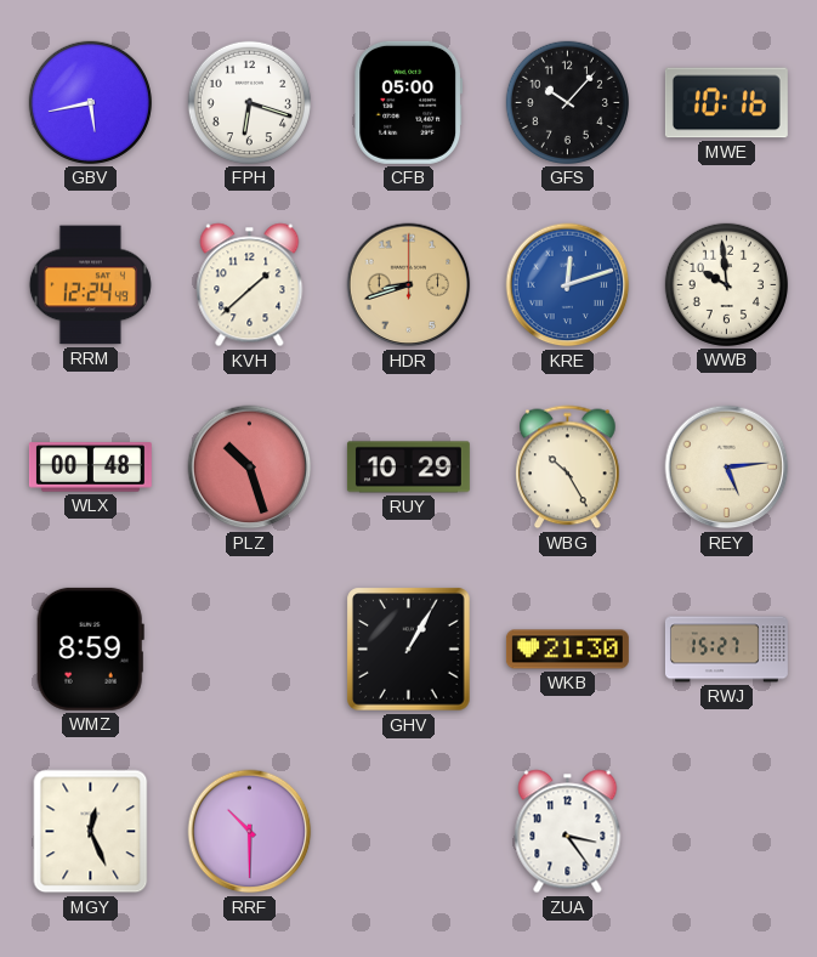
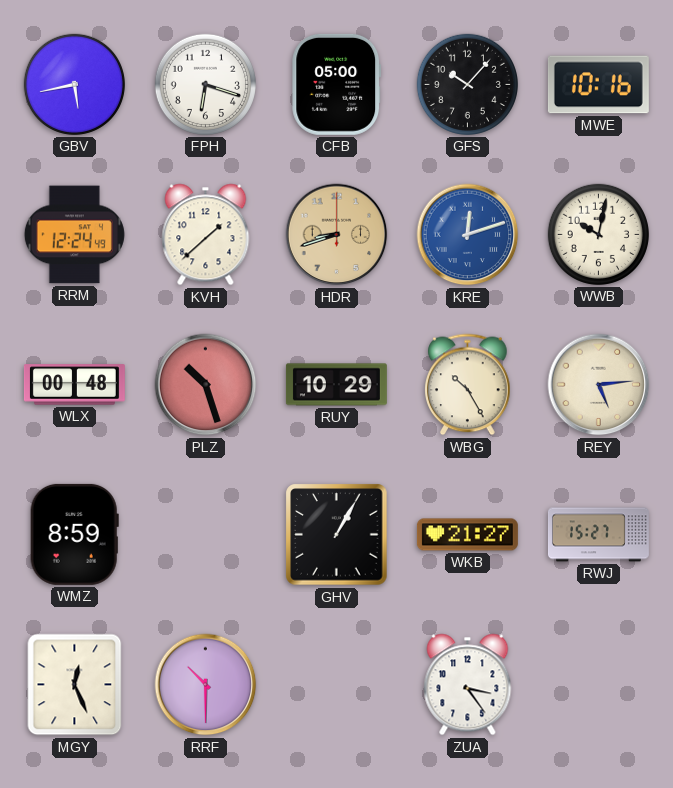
WWB: 9:59 -> 10:02 (598, 234)
WKB: 21:30 -> 21:27 (467, 535)
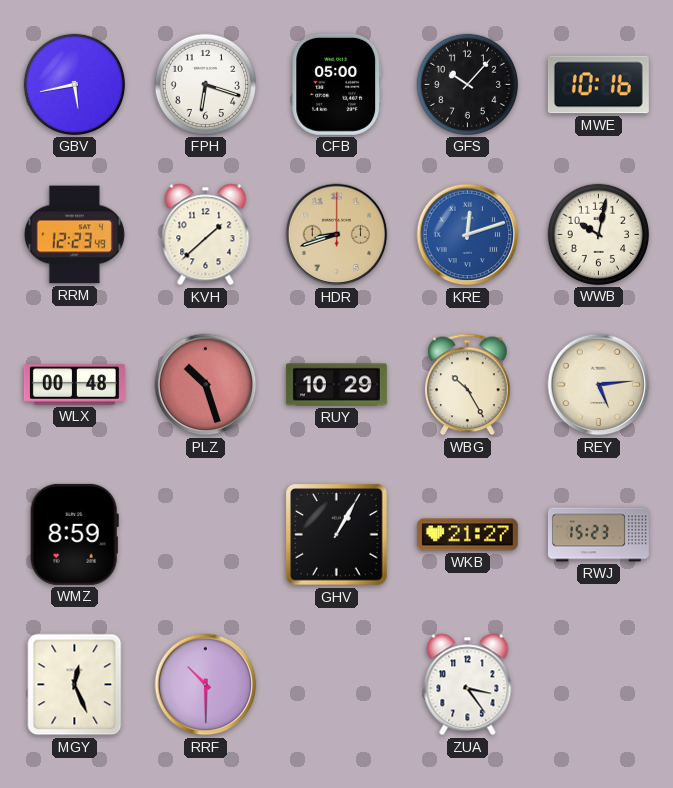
RRM: 12:24 -> 12:23 (74, 235)
RWJ: 15:27 -> 15:23 (598, 535)
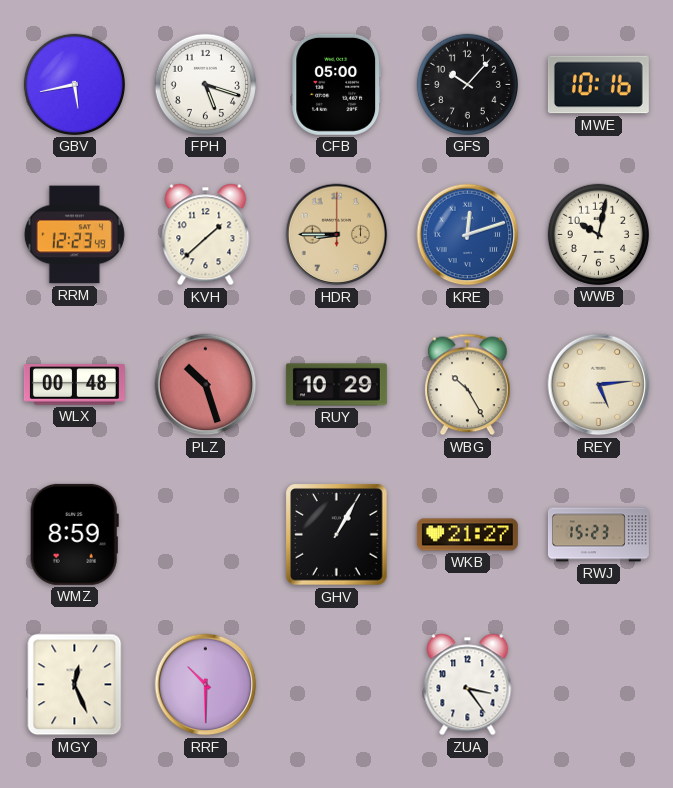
FPH: 6:18 -> 5:18 (205, 84)
HDR: 8:42 -> 8:45 (337, 235)
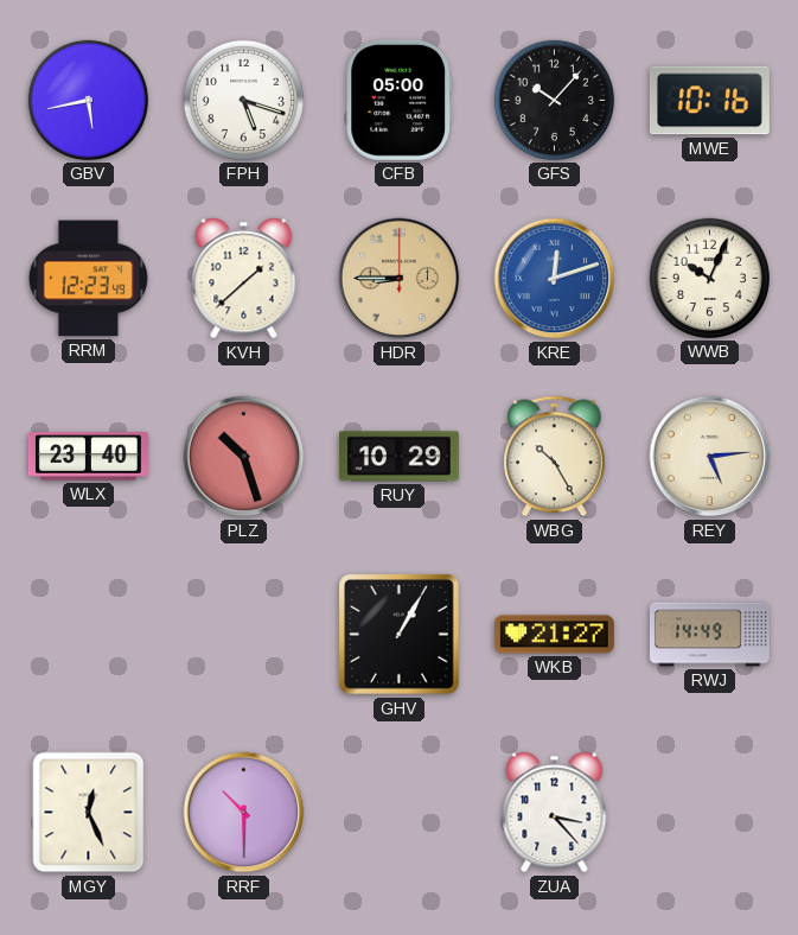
WWB: 10:02 -> 10:04 (709, 278)
WLX: 00:48 -> 23:40 (88, 457)
WMZ: 8:59 -> none (74, 534)
RWJ: 15:23 -> 14:49 (709, 635)
ZUA: 3:24 -> 3:23 (555, 813)
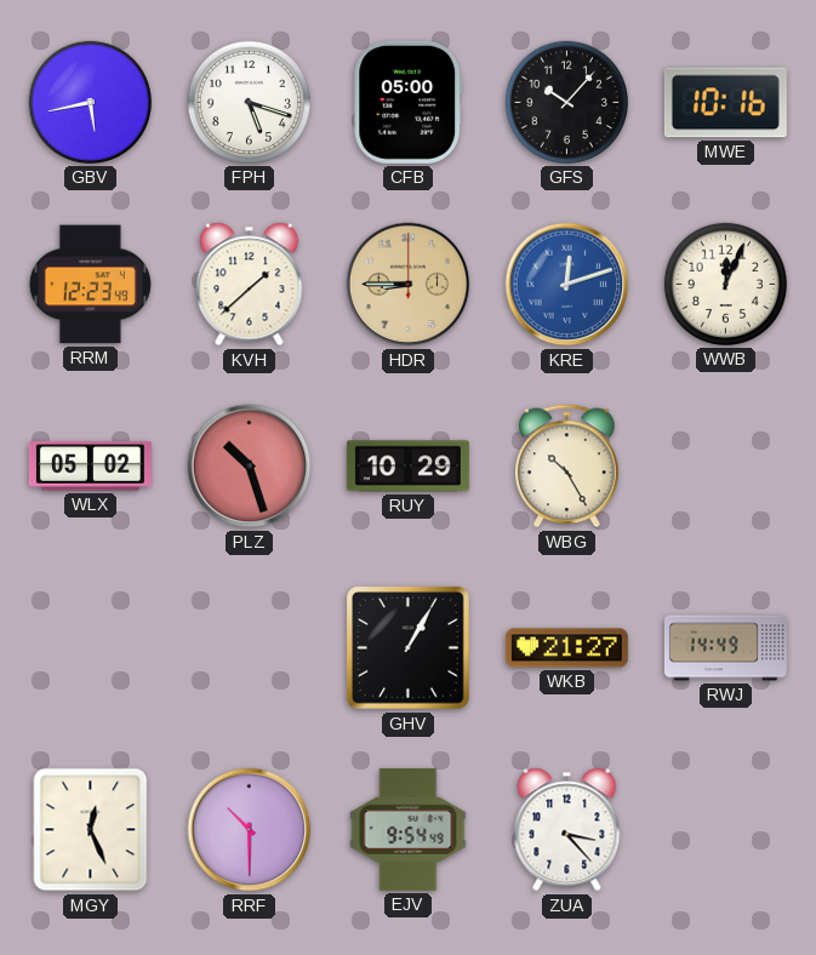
WWB: 10:04 -> 12:04 (725, 284)
WLX: 23:40 -> 05:02 (90, 467)
REY: 5:14 -> none (710, 457)
EJV: none -> 9:54 (409, 829)
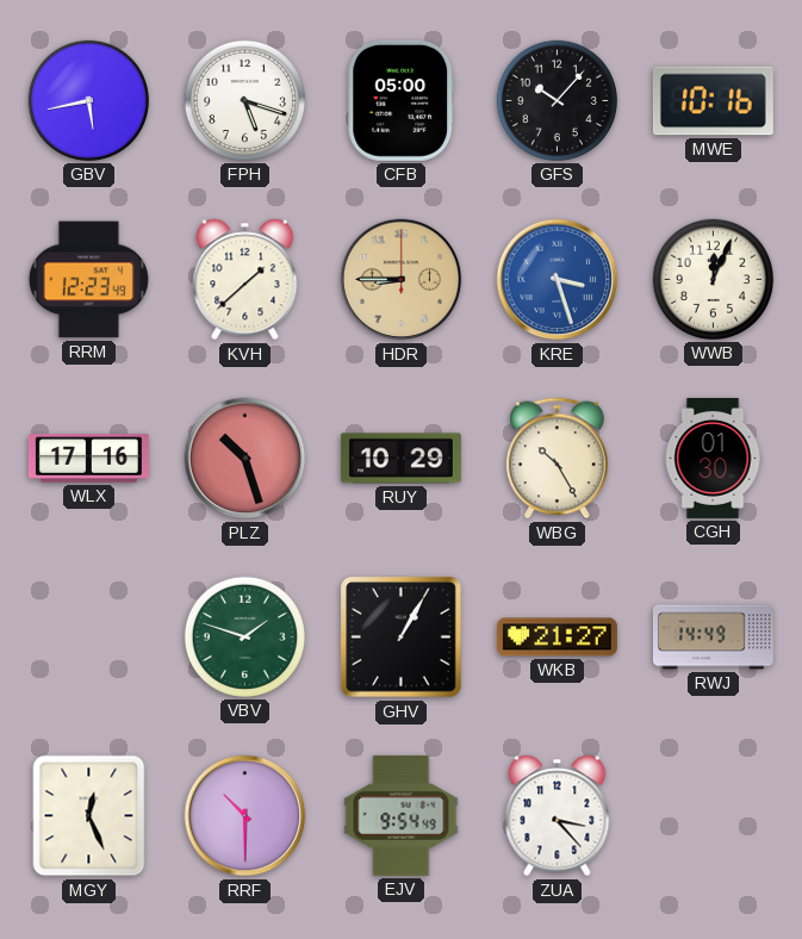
KRE: 12:12 -> 3:27 (558, 280)
WLX: 05:02 -> 17:16 (88, 459)
CGH: none -> 01:30 (713, 458)
VBV: none -> 1:48 (244, 636)
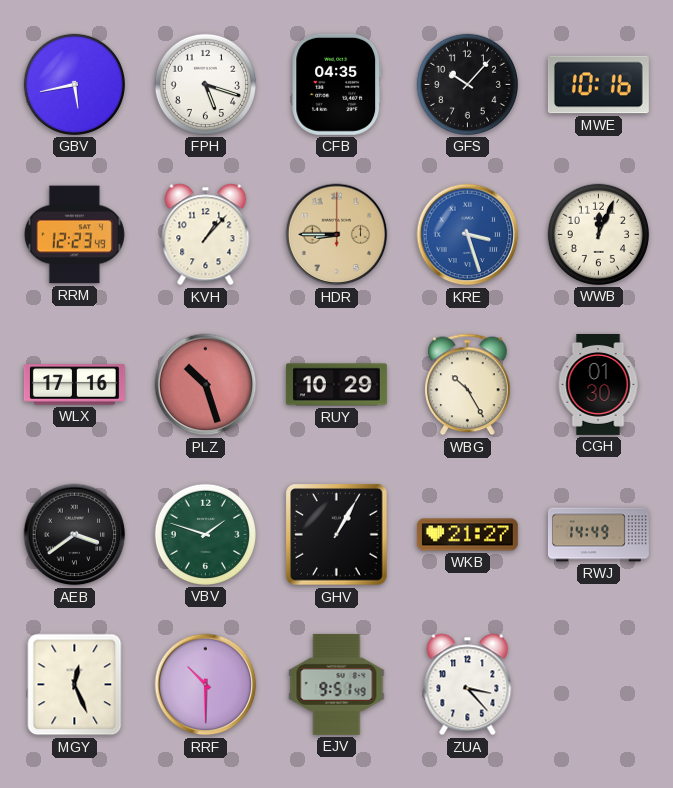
CFB: 05:00 -> 04:35 (337, 84)
KVH: 1:38 -> 1:07 (206, 235)
AEB: none -> 3:39 (75, 535)
EJV: 9:54 -> 9:51 (337, 684)
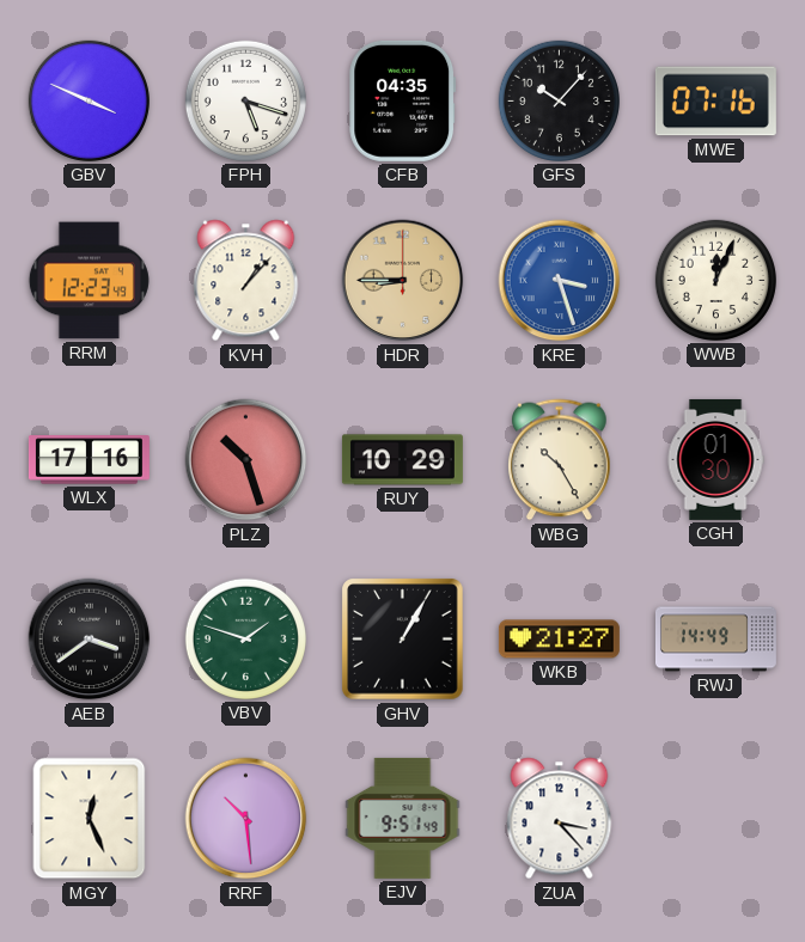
GBV: 5:43 -> 3:49 (89, 100)
MWE: 10:16 -> 07:16 (715, 102)
RRF: 10:30 -> 10:29 (246, 819)
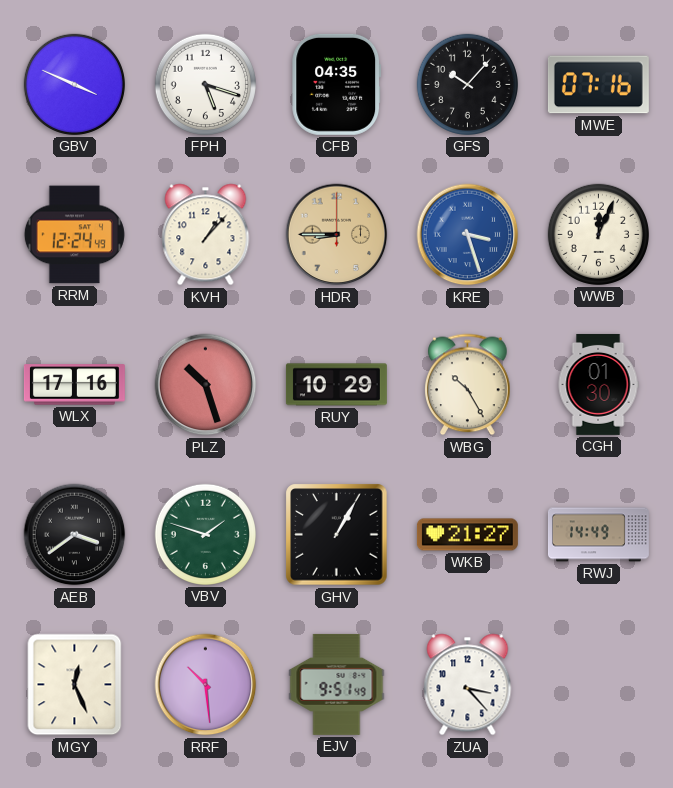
RRM: 12:23 -> 12:24 (74, 235)
